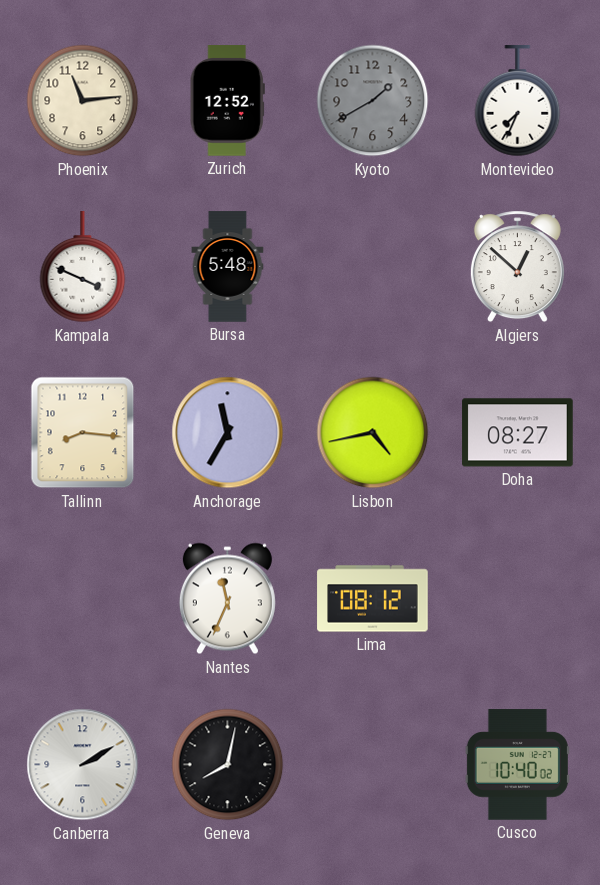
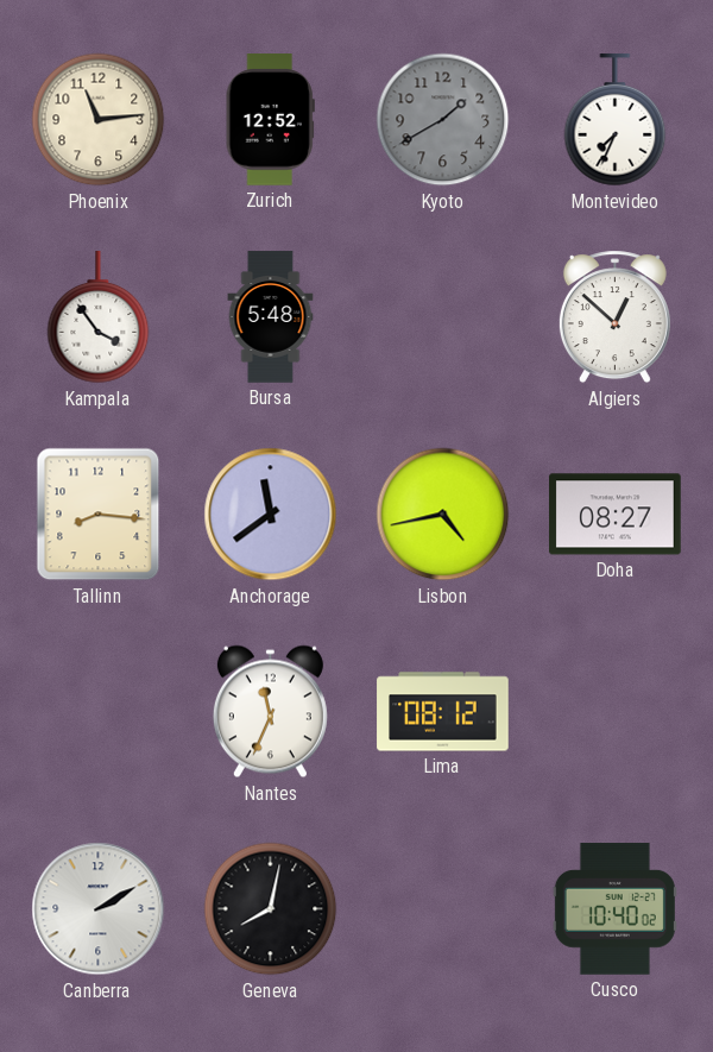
Kampala: 3:49 -> 3:54 (99, 317)
Anchorage: 11:35 -> 11:39 (271, 515)
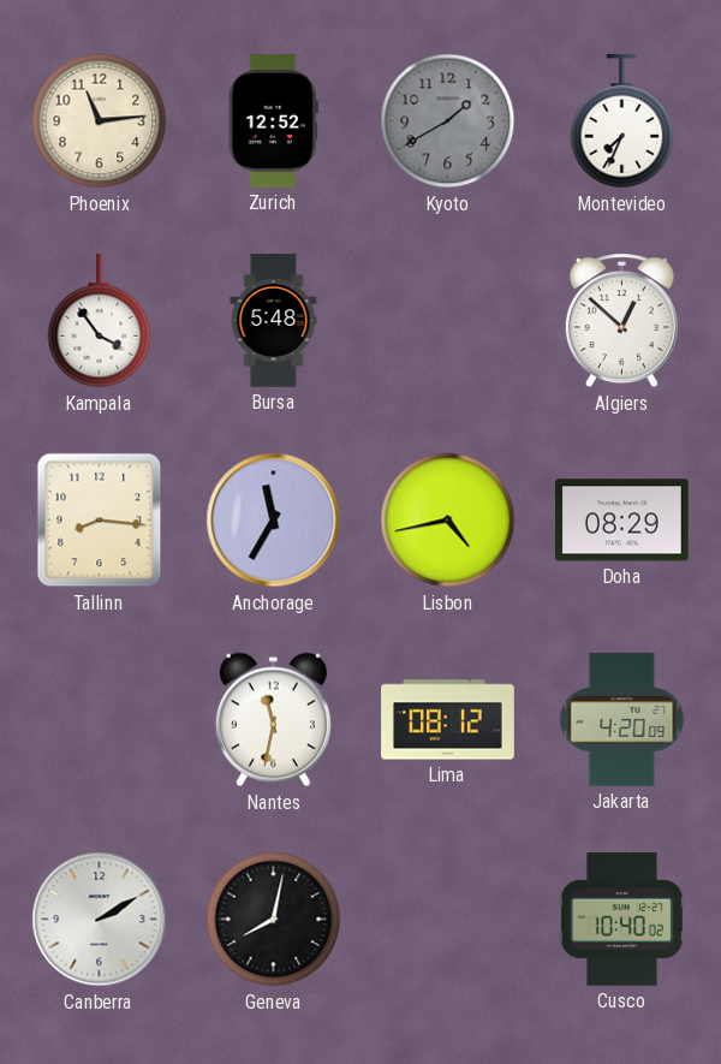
Anchorage: 11:39 -> 11:35 (274, 521)
Doha: 08:27 -> 08:29 (622, 521)
Nantes: 11:34 -> 11:32 (273, 720)
Jakarta: none -> 4:20 (622, 720)
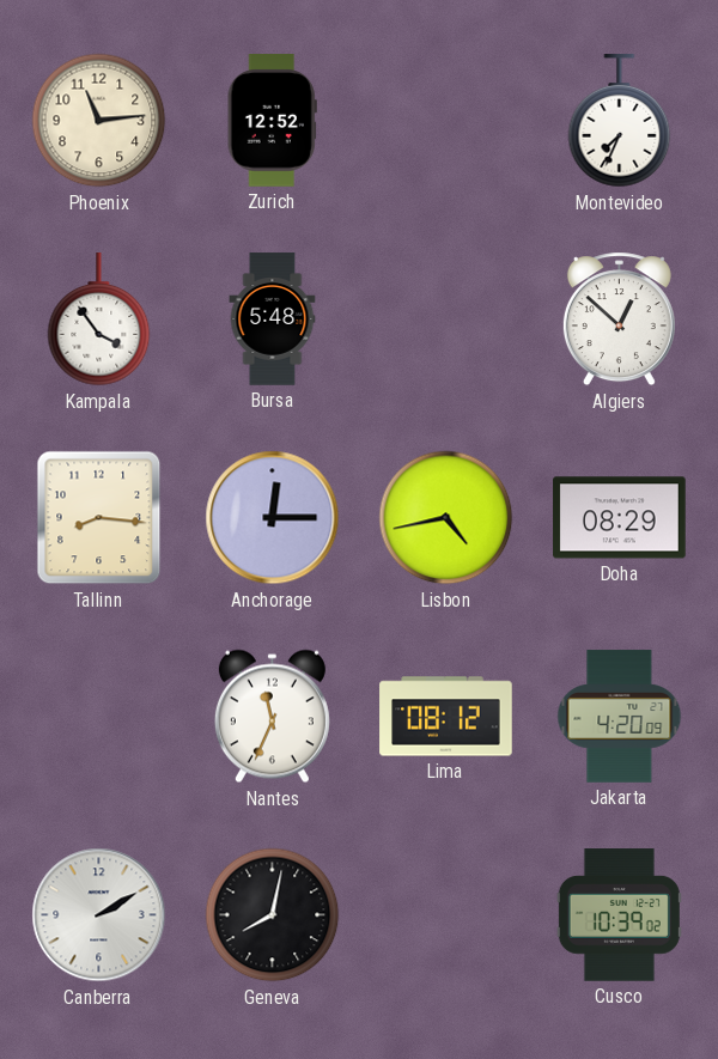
Kyoto: 1:40 -> none (448, 121)
Anchorage: 11:35 -> 12:15 (273, 518)
Nantes: 11:32 -> 11:34 (272, 717)
Cusco: 10:40 -> 10:39 (619, 915)
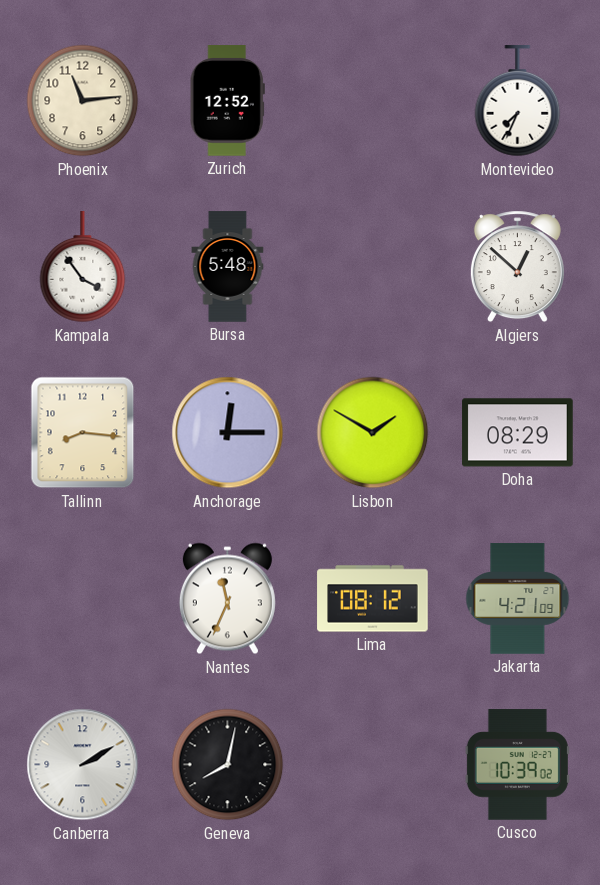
Lisbon: 4:43 -> 1:50 (373, 433)
Jakarta: 4:20 -> 4:21 (518, 599)
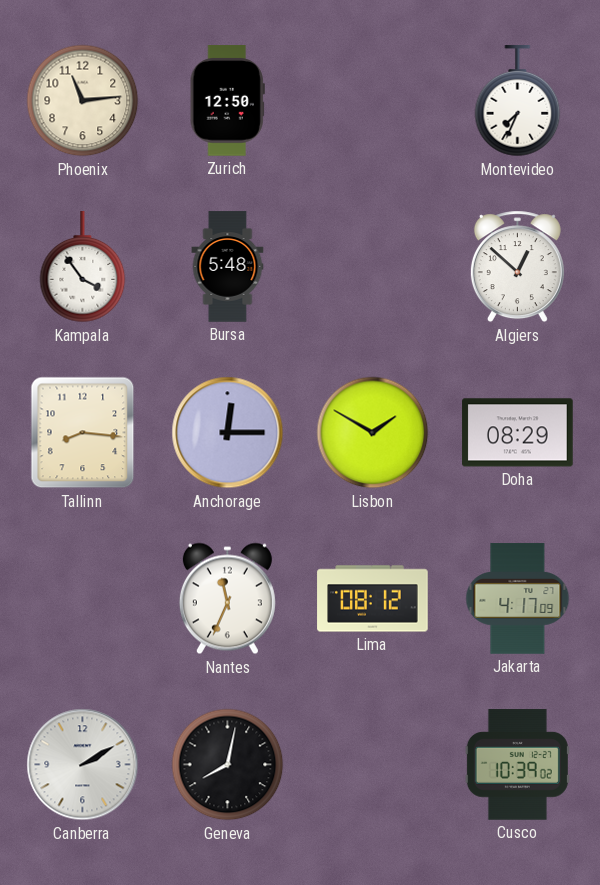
Zurich: 12:52 -> 12:50 (227, 101)
Jakarta: 4:21 -> 4:17 (518, 599)
